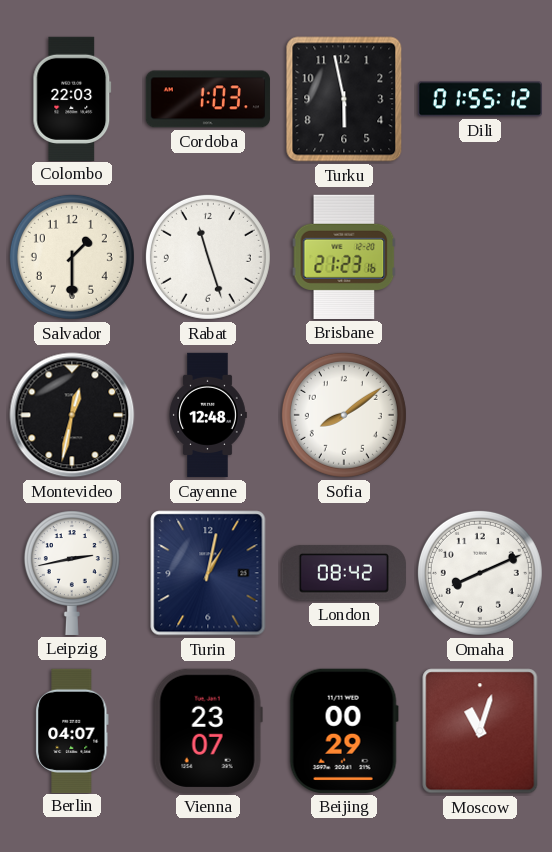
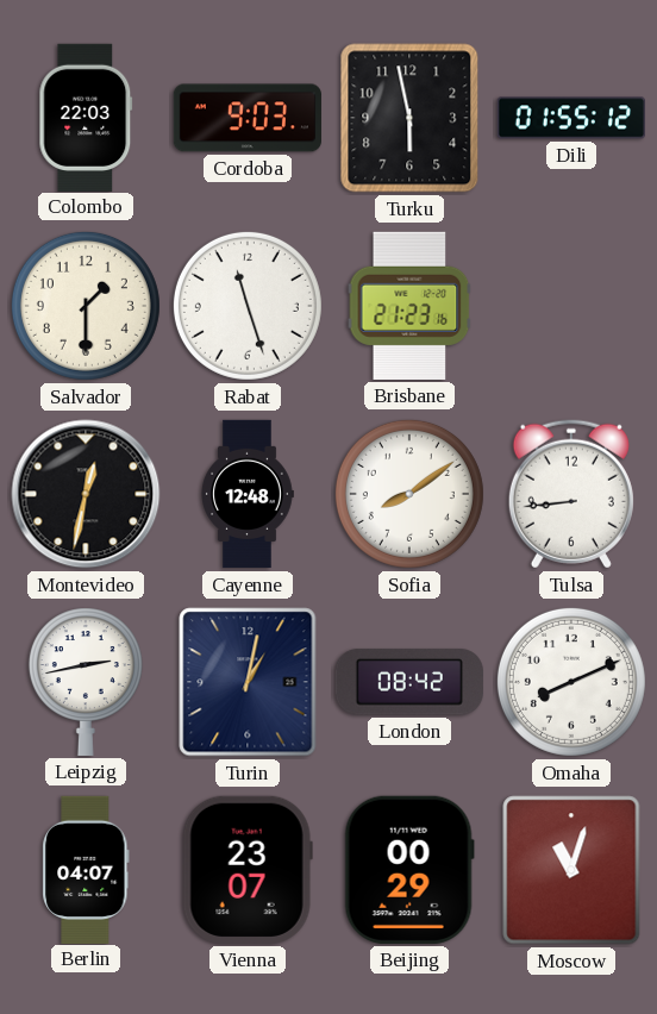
Cordoba: 1:03 -> 9:03 (246, 118)
Tulsa: none -> 8:44 (571, 494)
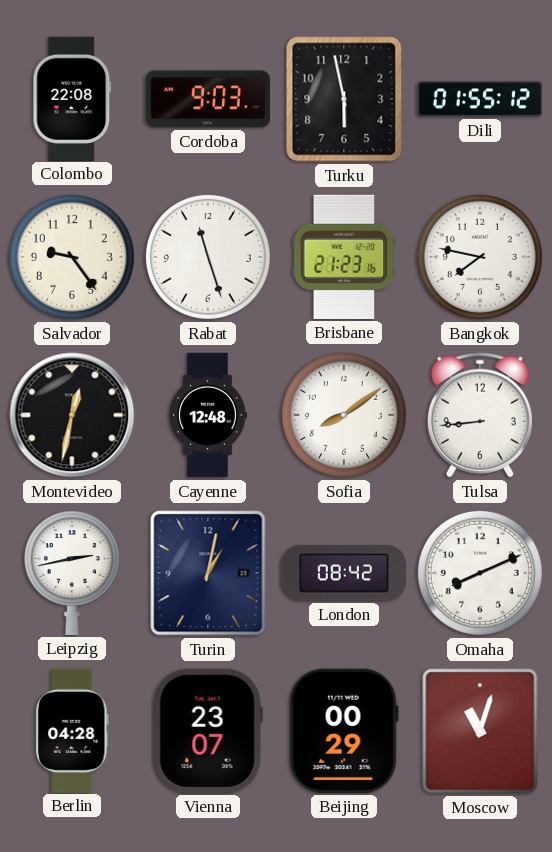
Colombo: 22:03 -> 22:08 (72, 98)
Salvador: 1:30 -> 9:24 (72, 257)
Bangkok: none -> 7:47 (480, 257)
Berlin: 04:07 -> 04:28 (72, 730)
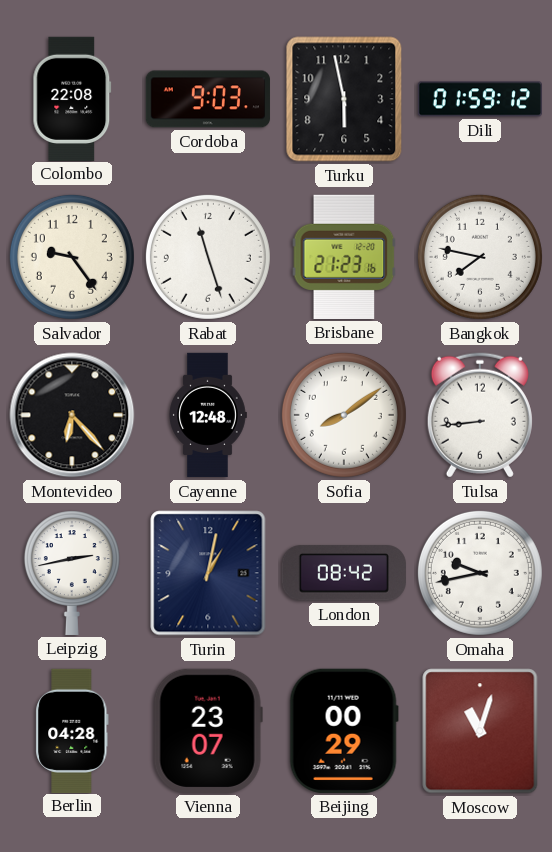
Dili: 01:55 -> 01:59 (479, 99)
Montevideo: 12:32 -> 6:23 (72, 415)
Omaha: 8:11 -> 9:43 (480, 573)
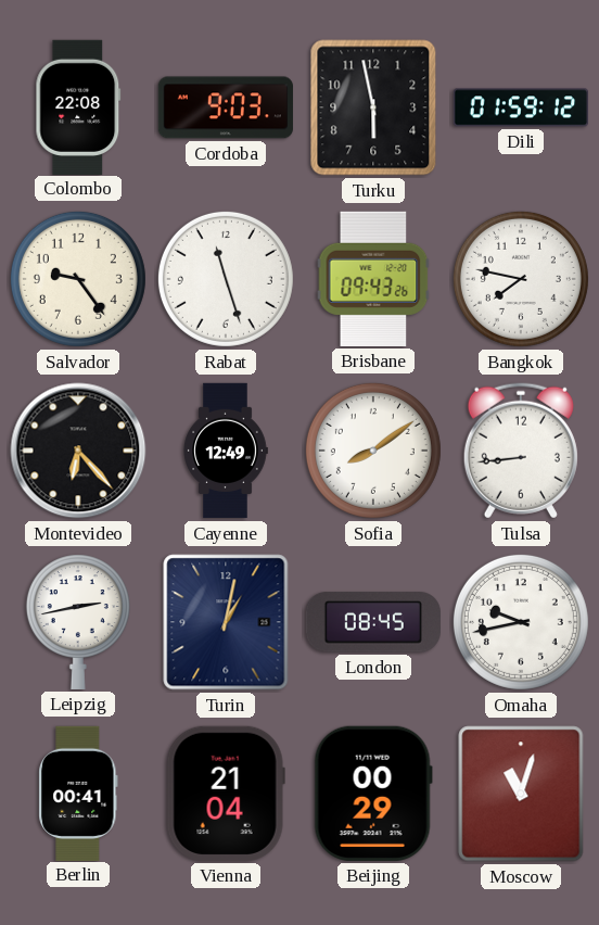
Brisbane: 21:23 -> 09:43 (373, 279)
Cayenne: 12:48 -> 12:49 (226, 451)
London: 08:42 -> 08:45 (373, 622)
Berlin: 04:28 -> 00:41 (78, 793)
Vienna: 23:07 -> 21:04 (226, 794)
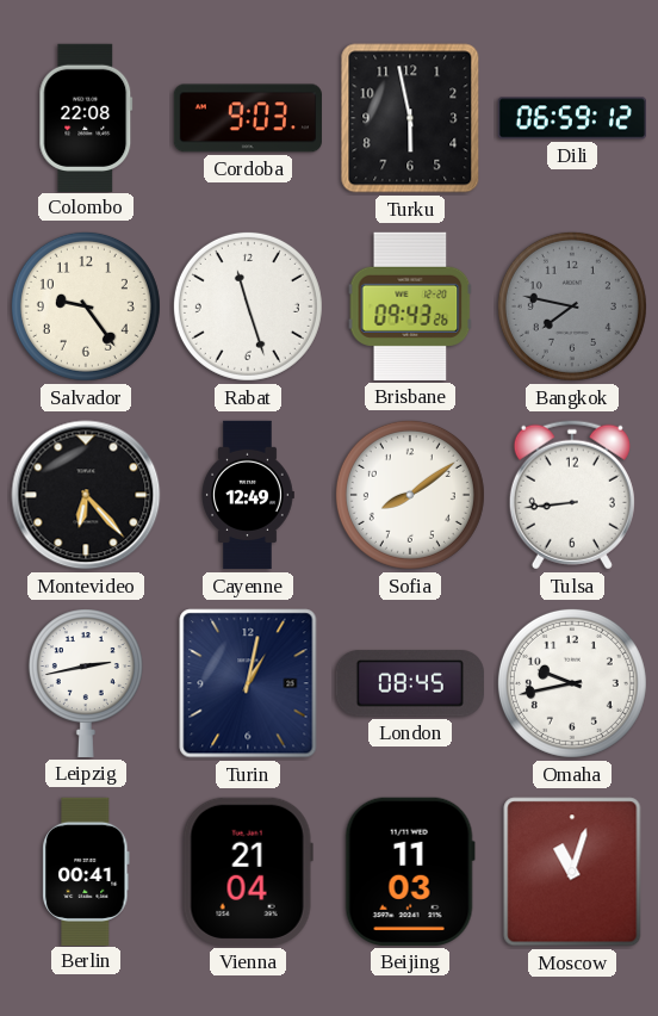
Dili: 01:59 -> 06:59 (571, 118)
Bangkok dial: white -> grey (572, 306)
Beijing: 00:29 -> 11:03 (410, 872)
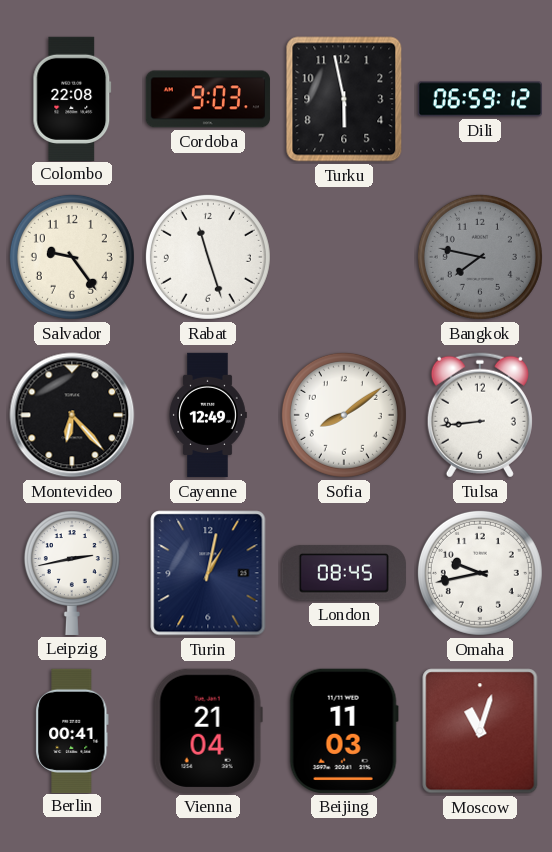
Brisbane: 09:43 -> none (410, 306)
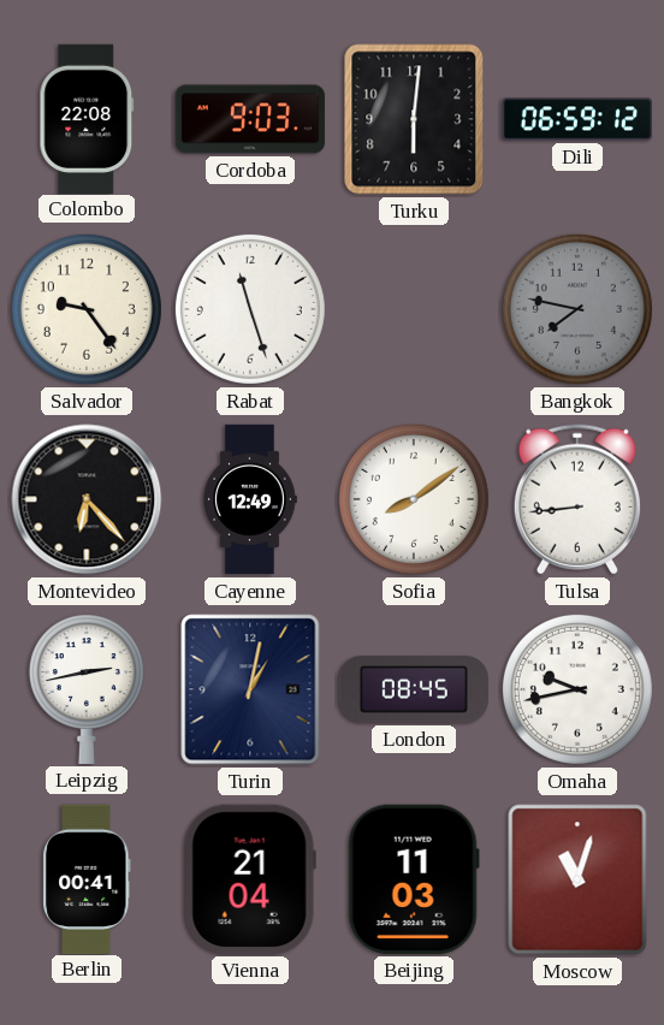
Turku: 5:58 -> 6:01 (414, 119)
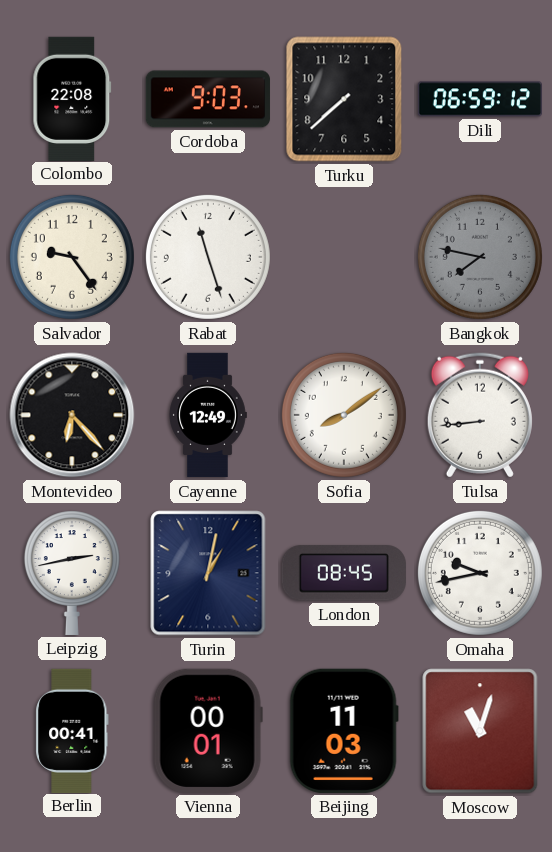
Turku: 6:01 -> 7:38 (344, 99)
Vienna: 21:04 -> 00:01 (208, 731)
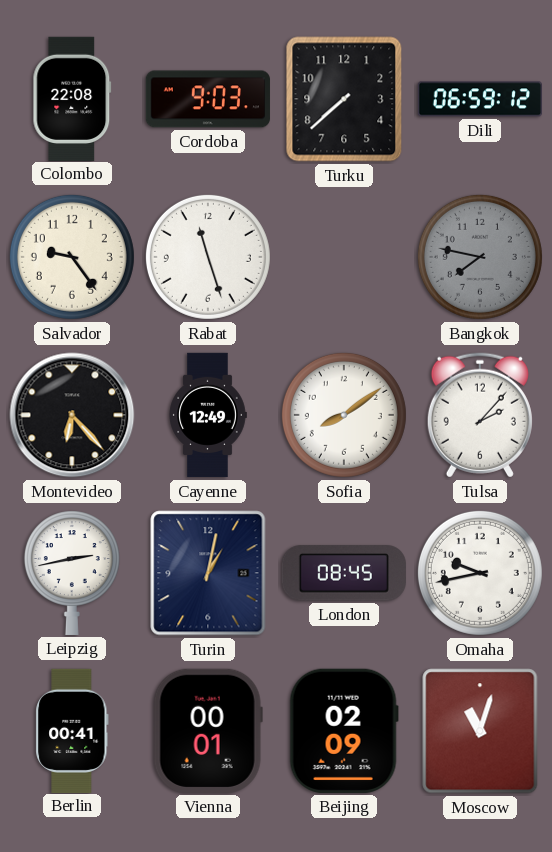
Tulsa: 8:44 -> 2:07 (480, 415)
Beijing: 11:03 -> 02:09 (344, 731)
